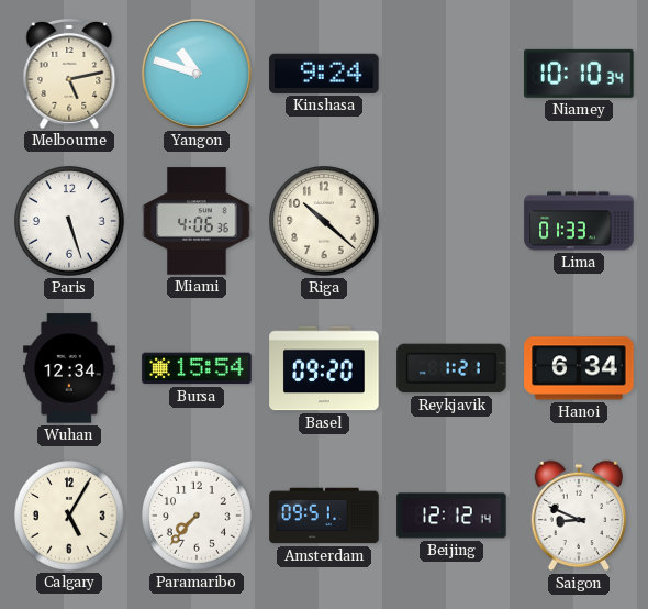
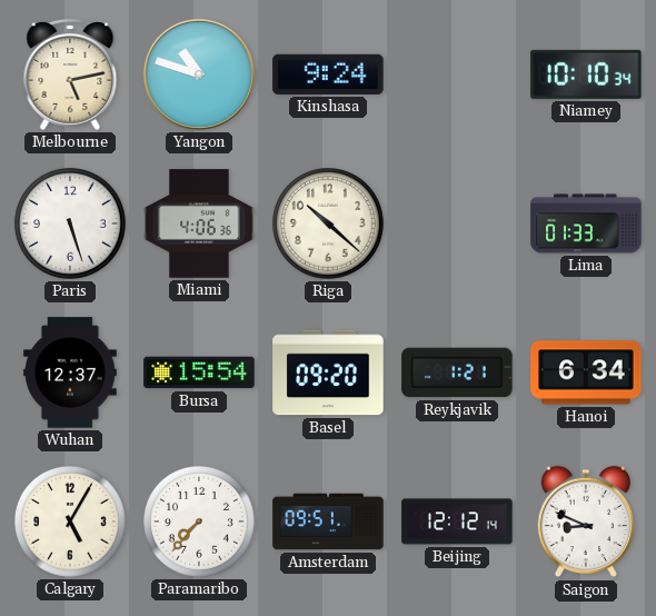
Wuhan: 12:34 -> 12:37 (70, 372)
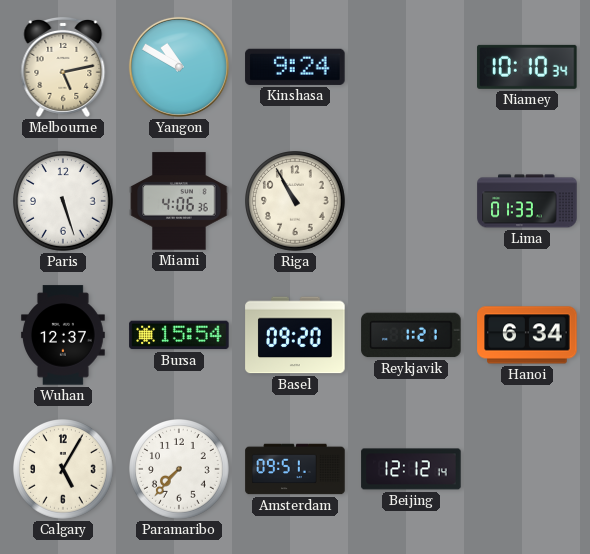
Yangon: 10:48 -> 10:50 (179, 67)
Riga: 10:22 -> 10:55 (296, 202)
Saigon: 8:49 -> none (585, 521)
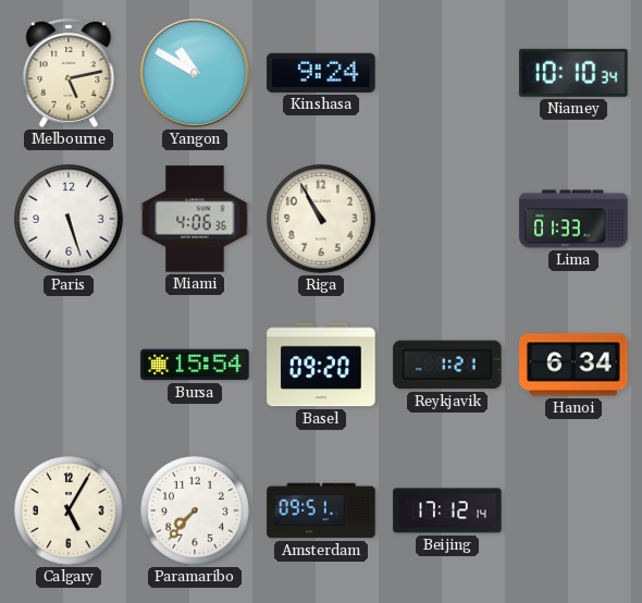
Wuhan: 12:37 -> none (63, 335)
Beijing: 12:12 -> 17:12 (447, 510)
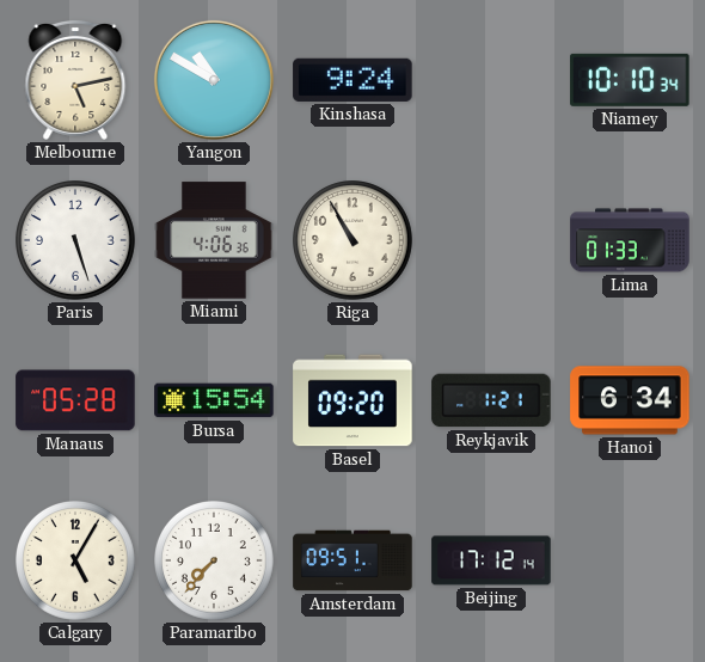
Manaus: none -> 05:28 (75, 400)
